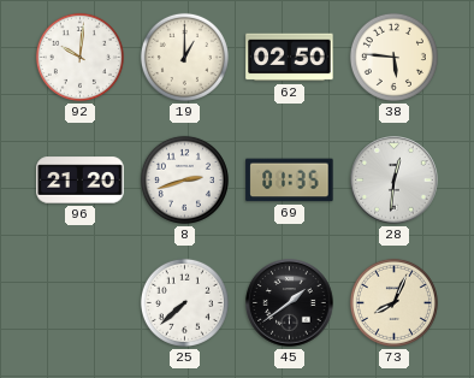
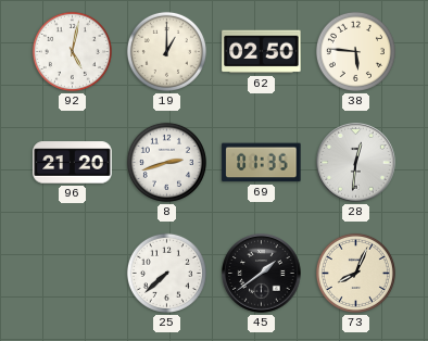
92: 10:01 -> 5:02 (72, 51)
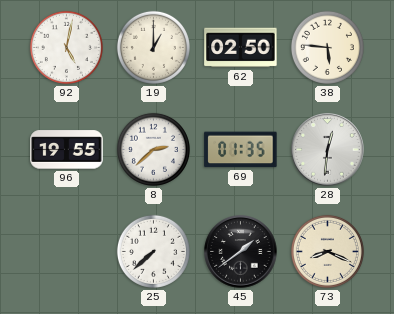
96: 21:20 -> 19:55 (67, 150)
8: 2:42 -> 2:38 (153, 149)
73: 8:04 -> 8:19 (327, 251)
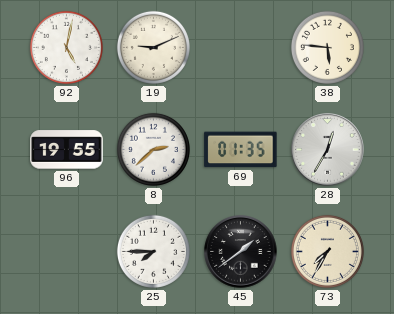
19: 1:00 -> 9:11 (153, 47)
62: 02:50 -> none (241, 48)
28: 12:31 -> 12:35 (328, 150)
25: 7:38 -> 7:45 (153, 251)
73: 8:19 -> 7:35 (327, 251)
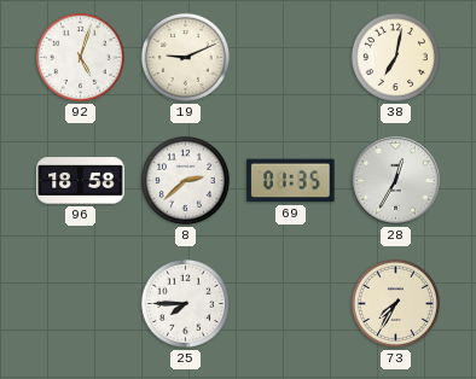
92: 5:02 -> 5:03 (80, 57)
38: 5:46 -> 7:02 (395, 57)
96: 19:55 -> 18:58 (81, 181)
45: 1:39 -> none (241, 252)
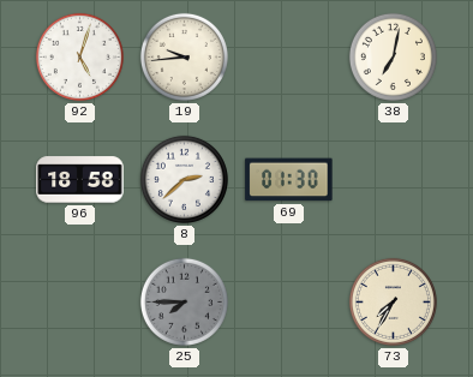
19: 9:11 -> 9:44 (184, 56)
69: 01:35 -> 01:30 (289, 180)
28: 12:35 -> none (396, 181)
25 dial: white -> grey (184, 301)
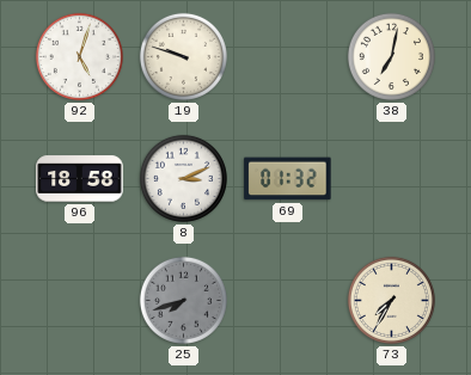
19: 9:44 -> 9:48 (183, 56)
8: 2:38 -> 3:11 (183, 178)
69: 01:30 -> 01:32 (288, 179)
25: 7:45 -> 7:42 (183, 300)
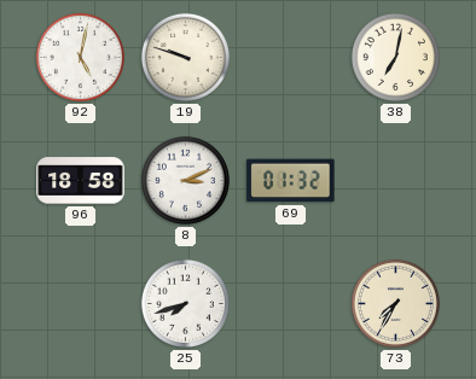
92: 5:03 -> 5:02 (80, 57)
25 dial: grey -> white (185, 303)
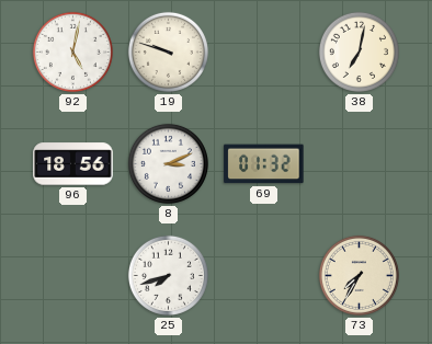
96: 18:58 -> 18:56 (73, 164)
